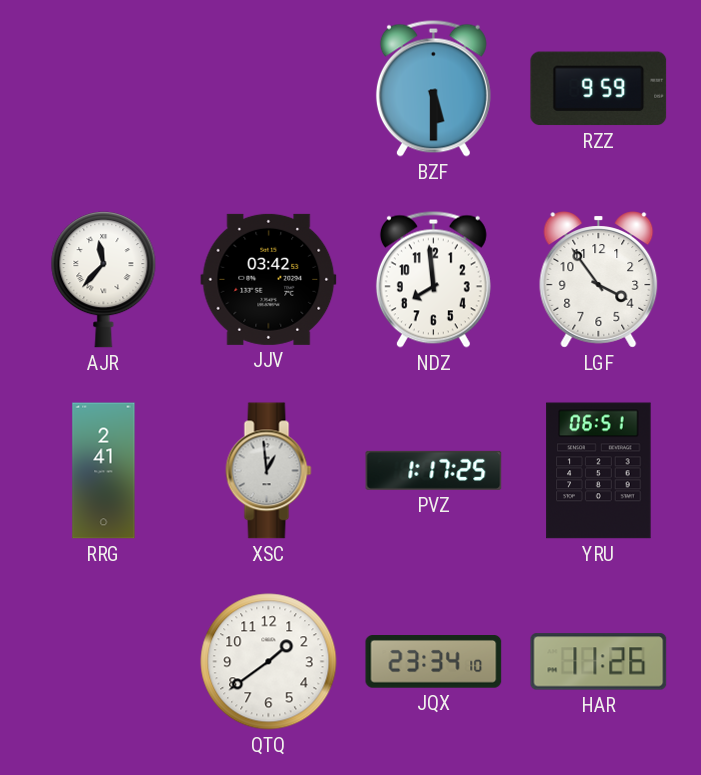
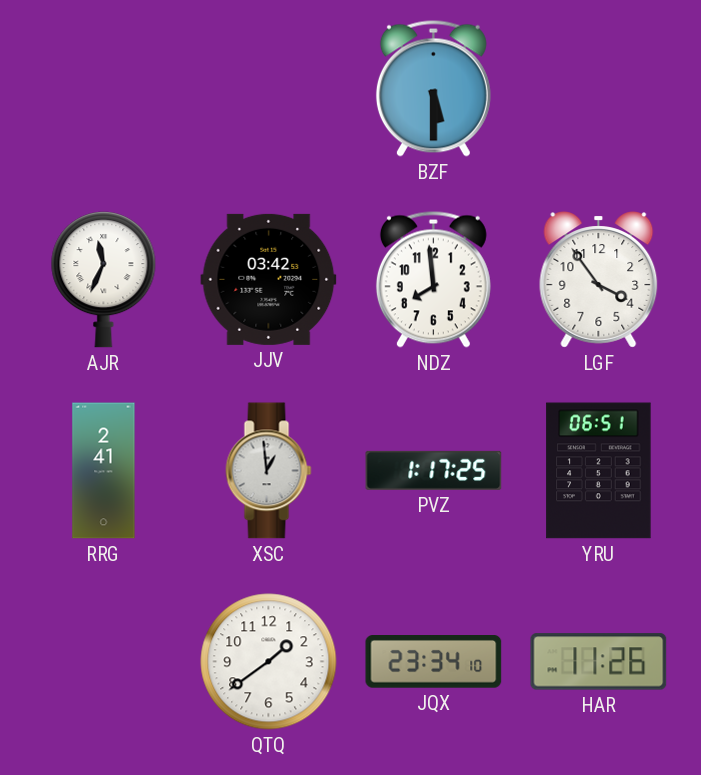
RZZ: 9:59 -> none (599, 89)
AJR: 11:37 -> 11:34 (104, 280)
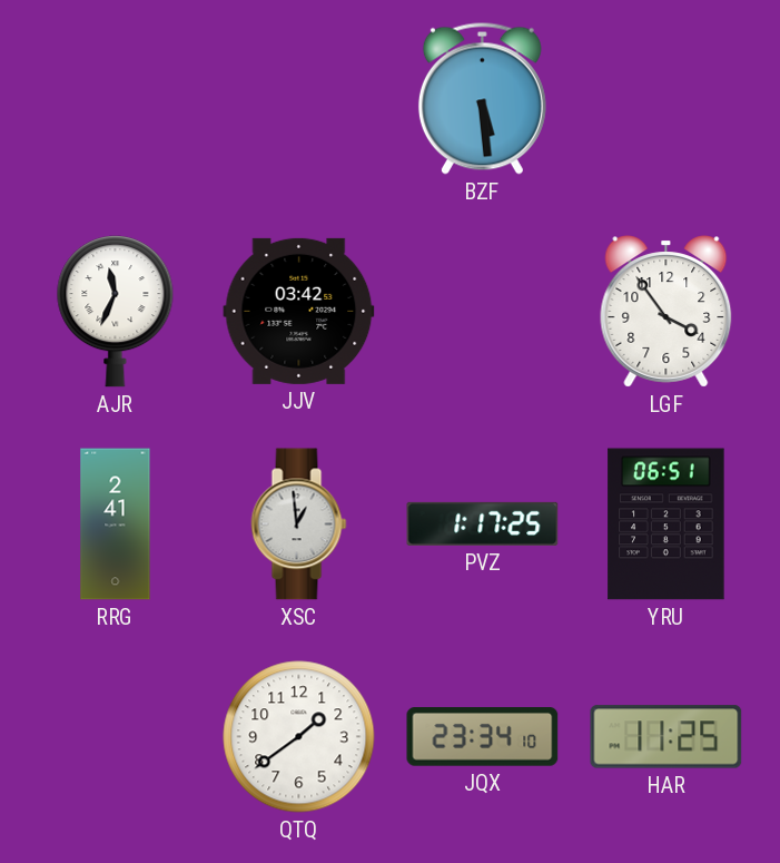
BZF: 5:30 -> 5:29 (482, 98)
NDZ: 7:59 -> none (433, 279)
HAR: 11:26 -> 11:25 (667, 737)
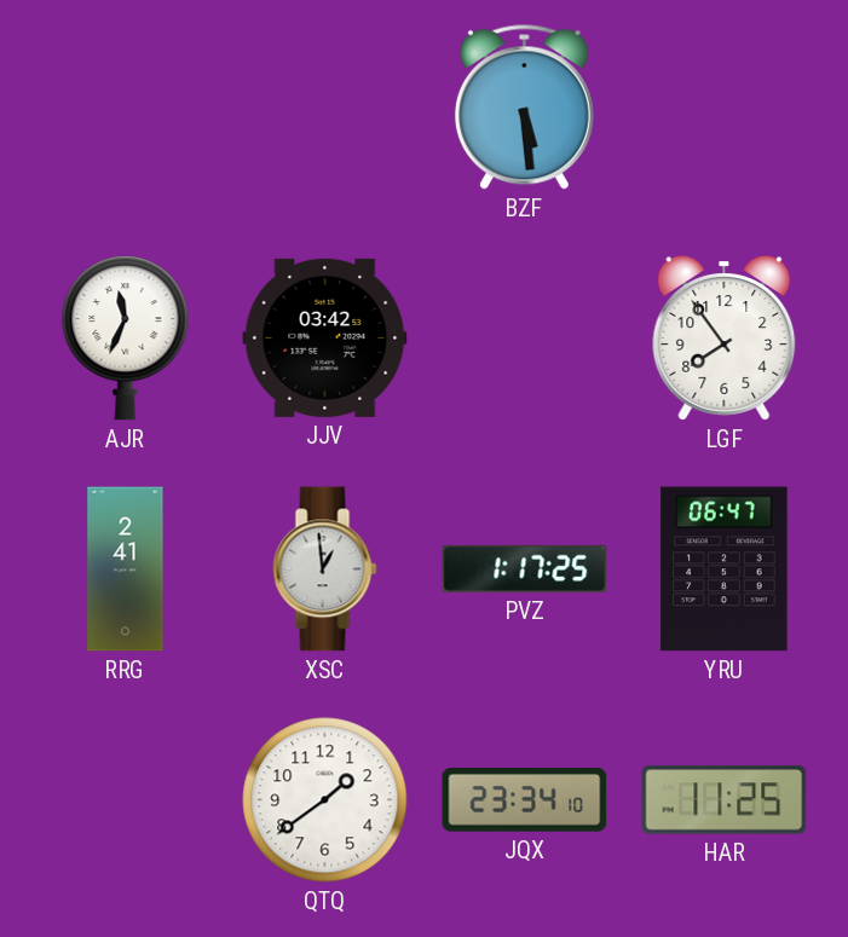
LGF: 3:54 -> 7:54 (725, 339)
YRU: 06:51 -> 06:47 (725, 569)
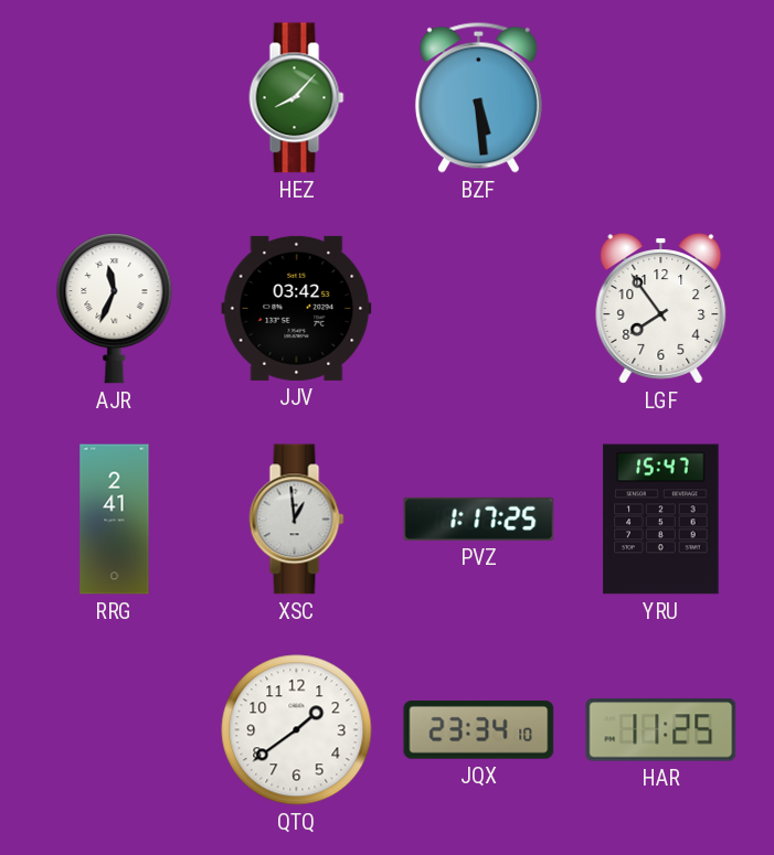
HEZ: none -> 8:07 (297, 98)
YRU: 06:47 -> 15:47 (661, 520)
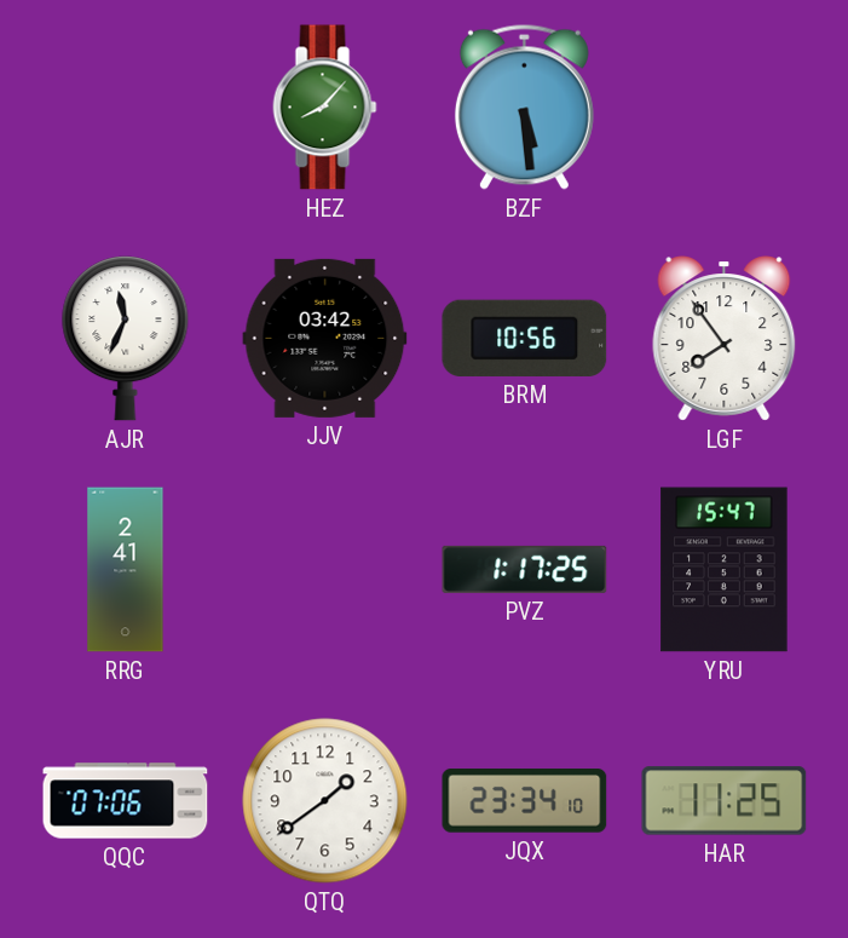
BRM: none -> 10:56 (525, 338)
XSC: 12:59 -> none (297, 520)
QQC: none -> 07:06 (126, 801)
